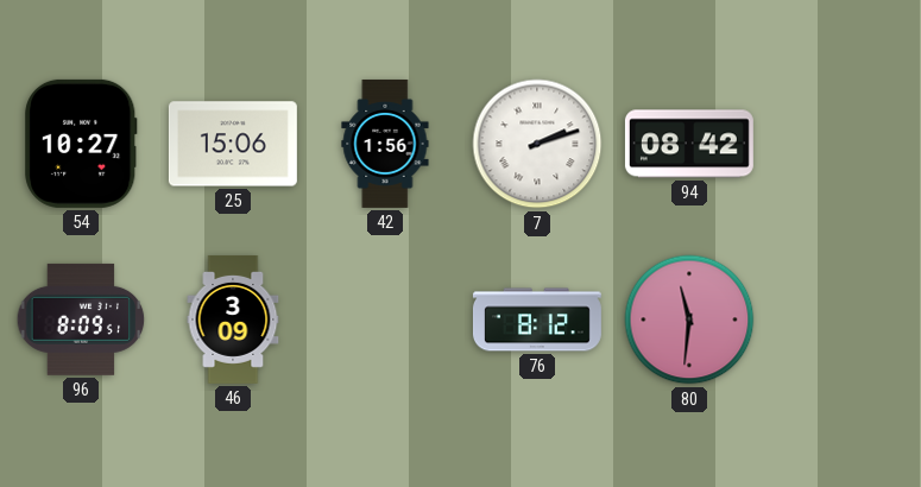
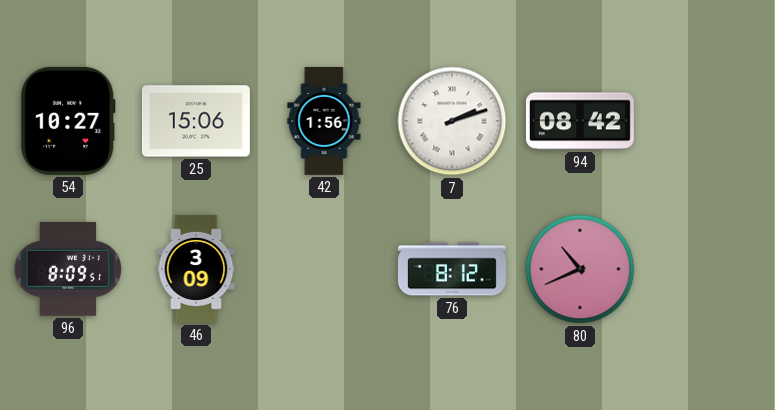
80: 11:31 -> 10:41 (580, 269)
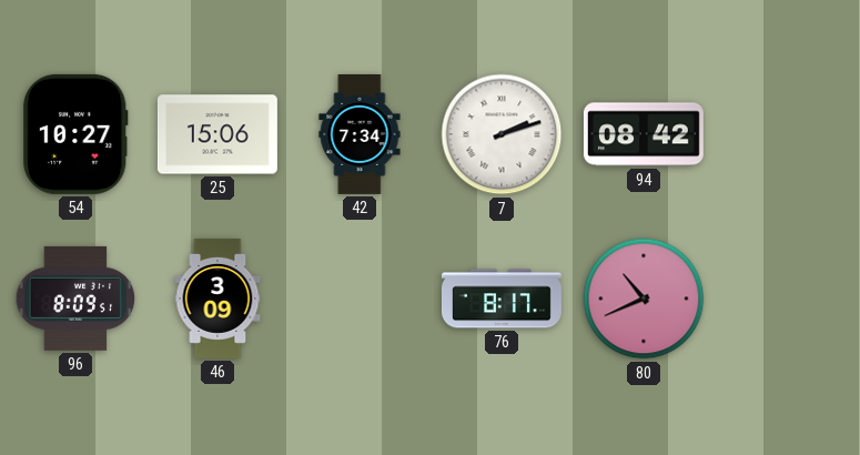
42: 1:56 -> 7:34 (360, 134)
76: 8:12 -> 8:17 (502, 299)
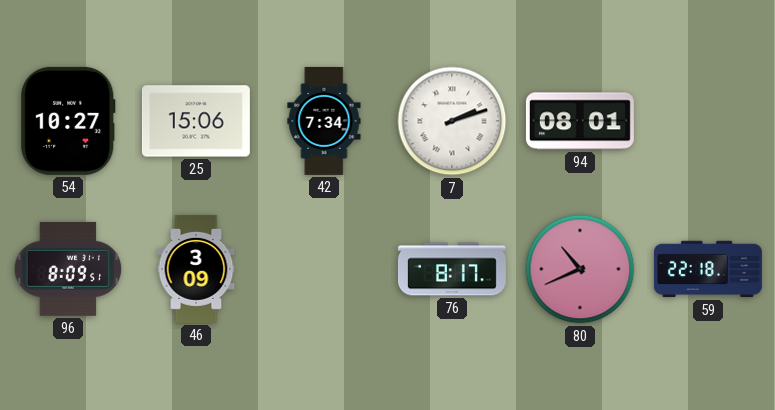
94: 08:42 -> 08:01 (580, 121)
59: none -> 22:18 (708, 269)
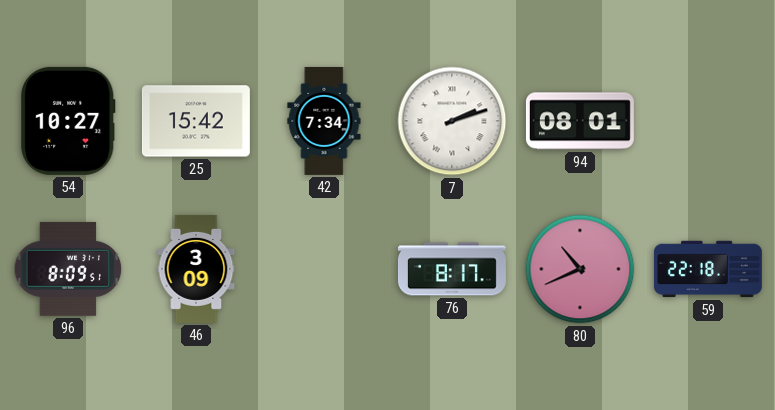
25: 15:06 -> 15:42 (196, 121)
